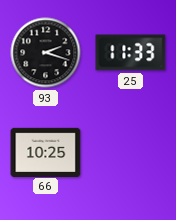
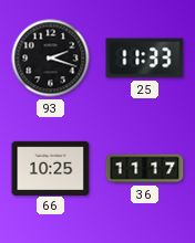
36: none -> 11:17 (145, 169)
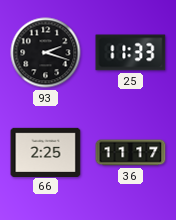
66: 10:25 -> 2:25 (46, 152)
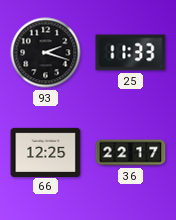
66: 2:25 -> 12:25 (46, 152)
36: 11:17 -> 22:17 (131, 153)
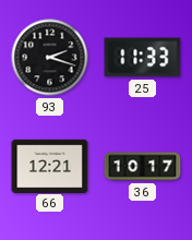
66: 12:25 -> 12:21 (50, 166)
36: 22:17 -> 10:17 (143, 167)
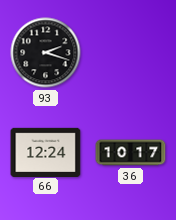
25: 11:33 -> none (143, 58)
66: 12:21 -> 12:24 (46, 152)
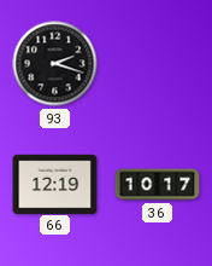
66: 12:24 -> 12:19 (55, 184)
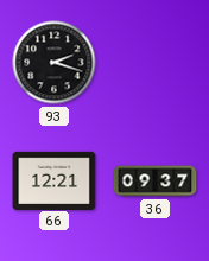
66: 12:19 -> 12:21 (55, 180)
36: 10:17 -> 09:37 (156, 182)
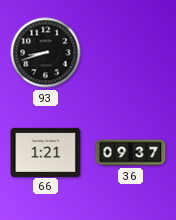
93: 2:18 -> 8:42 (46, 53)
66: 12:21 -> 1:21 (46, 152)
